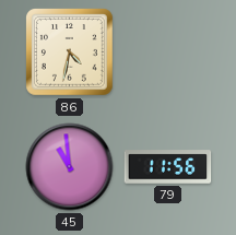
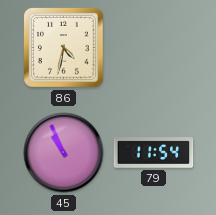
45: 10:59 -> 10:56 (64, 153)
79: 11:56 -> 11:54 (154, 153)
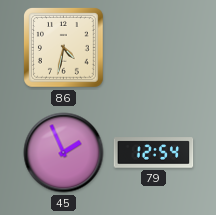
45: 10:56 -> 1:56 (64, 153)
79: 11:54 -> 12:54 (154, 153)
